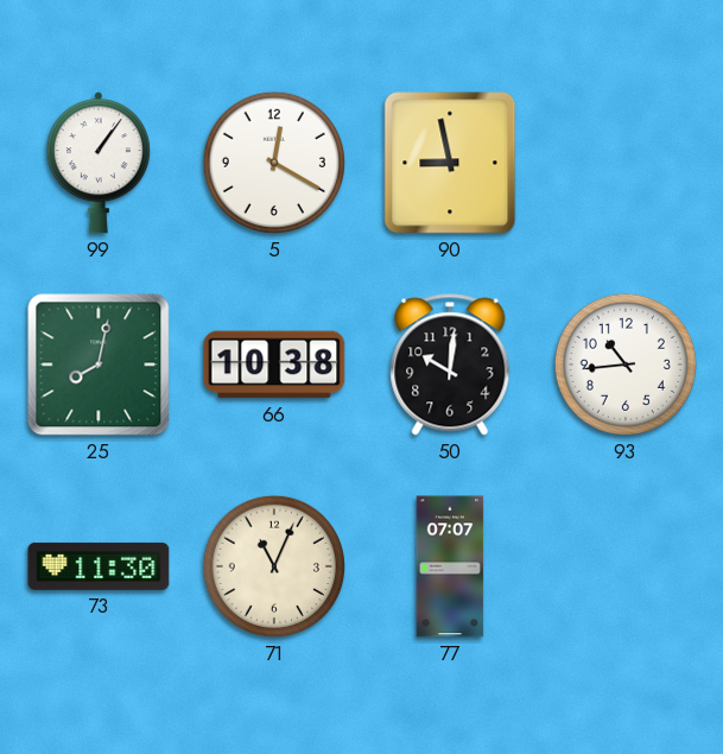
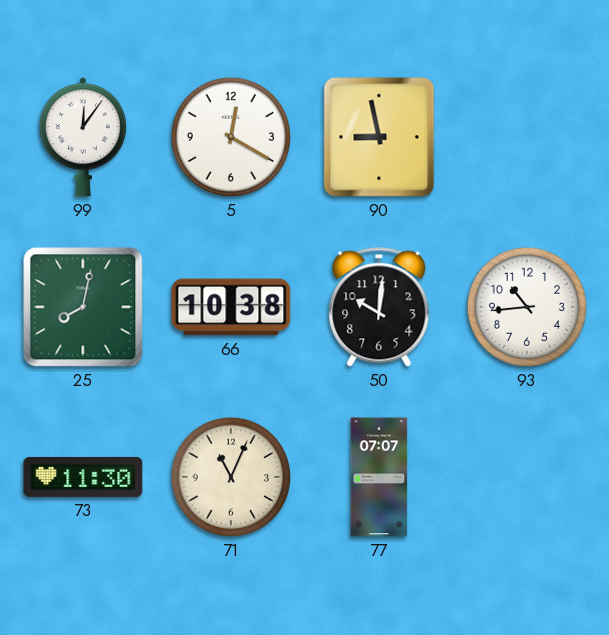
99: 1:06 -> 12:06 (83, 137)
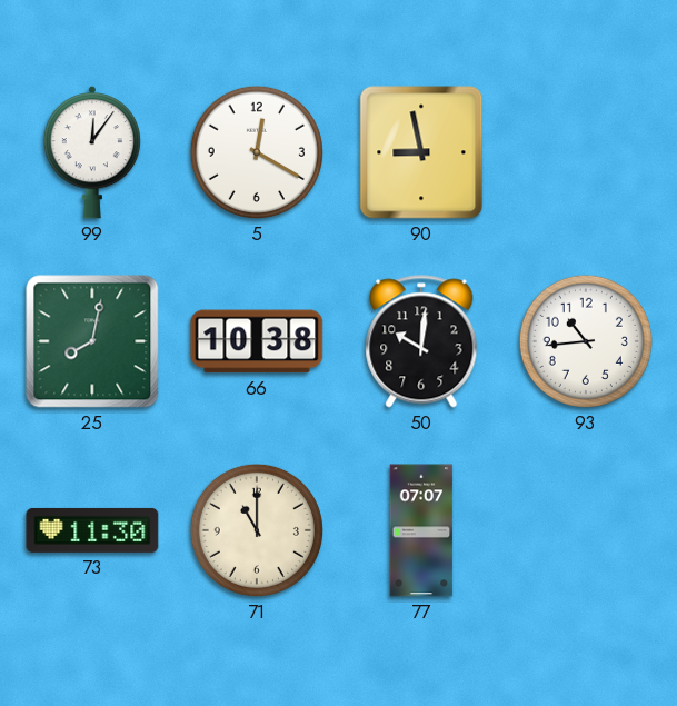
71: 11:04 -> 11:00 (257, 530)
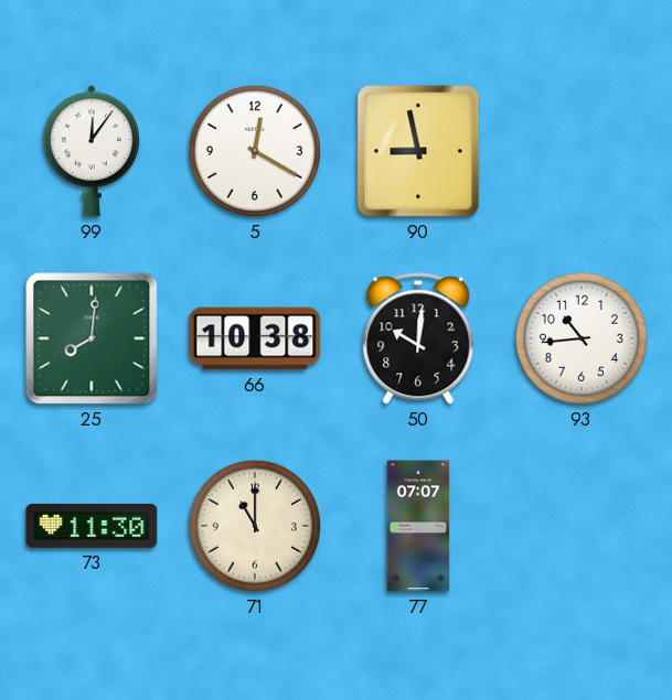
25: 8:02 -> 8:01 (92, 338)
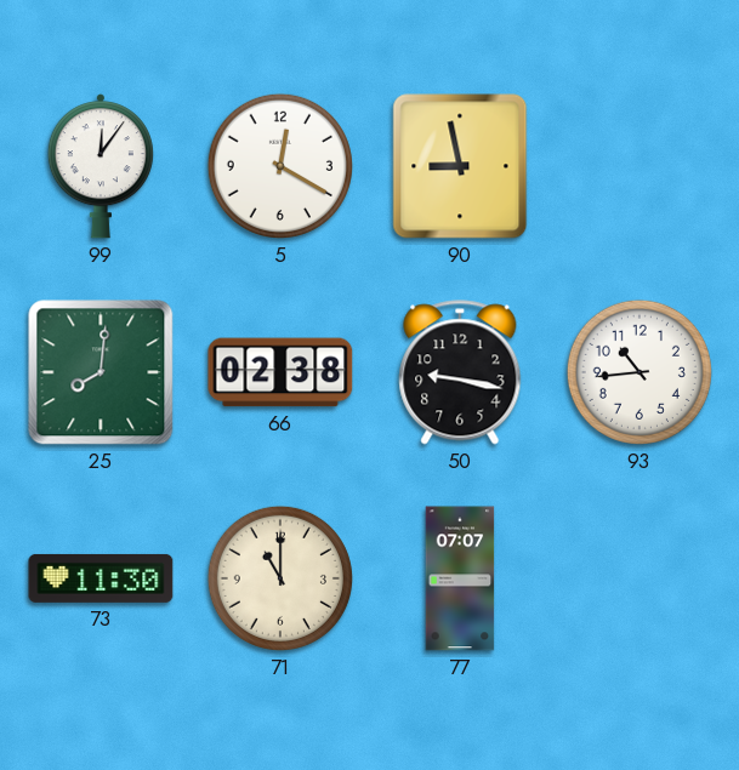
66: 10:38 -> 02:38 (280, 372)
50: 10:01 -> 9:17 (460, 372)
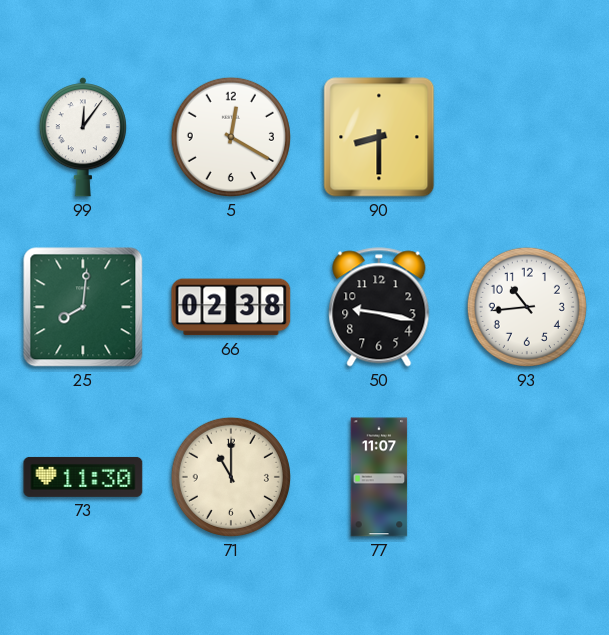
90: 8:58 -> 8:30 (379, 137)
77: 07:07 -> 11:07 (379, 477)
